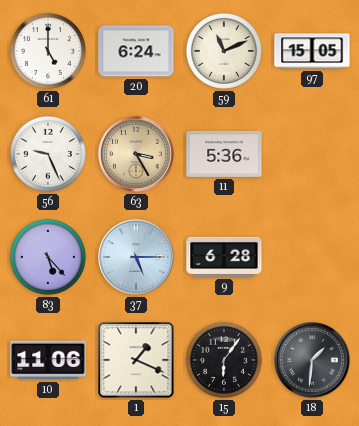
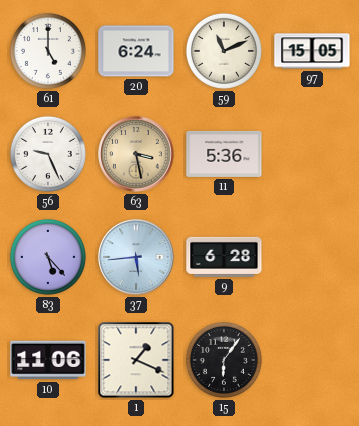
63: 3:25 -> 3:28 (136, 154)
37: 5:15 -> 5:44 (136, 257)
18: 1:31 -> none (312, 360)
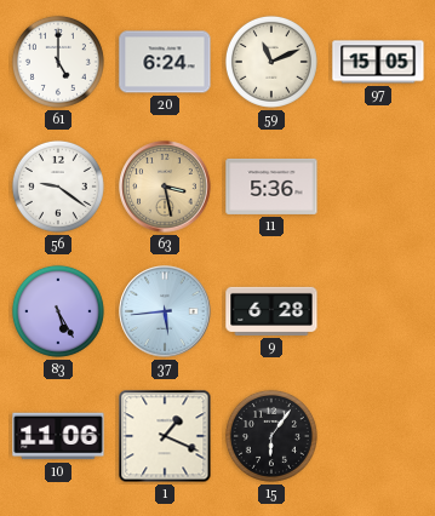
56: 9:26 -> 9:21 (58, 187)
83: 5:23 -> 5:25 (58, 311)
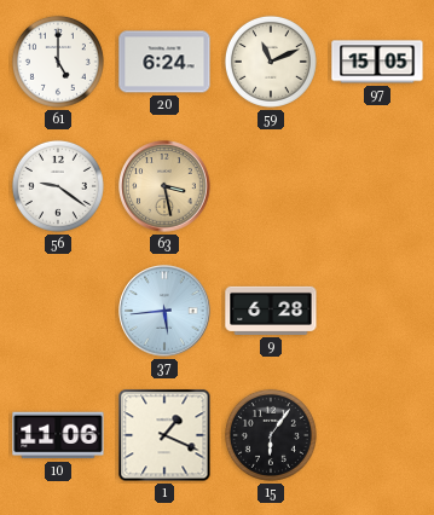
11: 5:36 -> none (271, 187)
83: 5:25 -> none (58, 311)
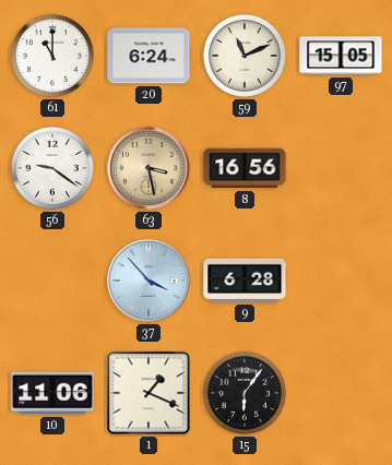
61: 5:00 -> 11:00 (52, 56)
8: none -> 16:56 (245, 168)
37: 5:44 -> 3:53 (149, 281)
